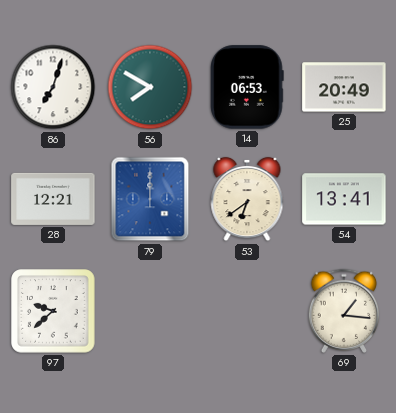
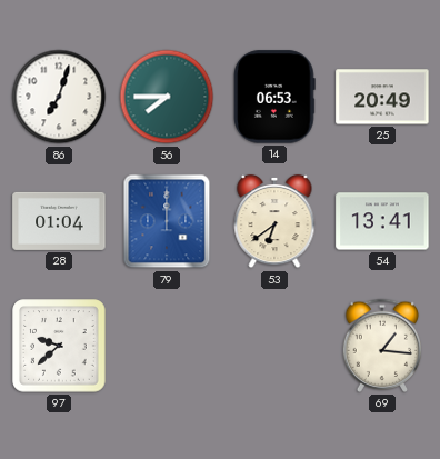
56: 7:50 -> 7:45 (167, 97)
28: 12:21 -> 01:04 (59, 221)
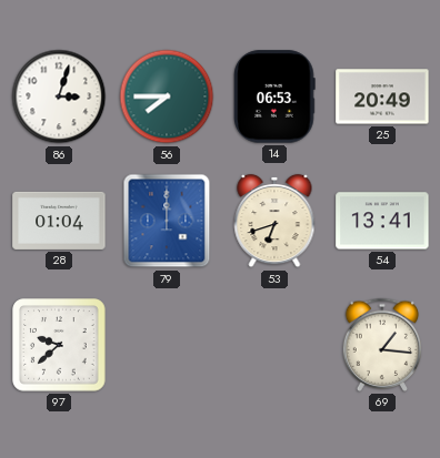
86: 7:03 -> 3:03 (59, 96)
53: 6:39 -> 6:42 (274, 221)
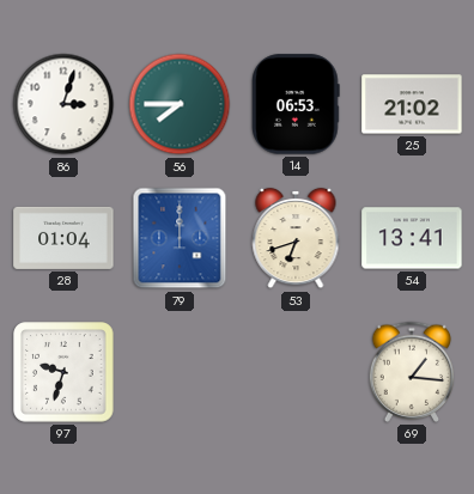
25: 20:49 -> 21:02 (412, 104)
97: 9:38 -> 9:33 (63, 372)
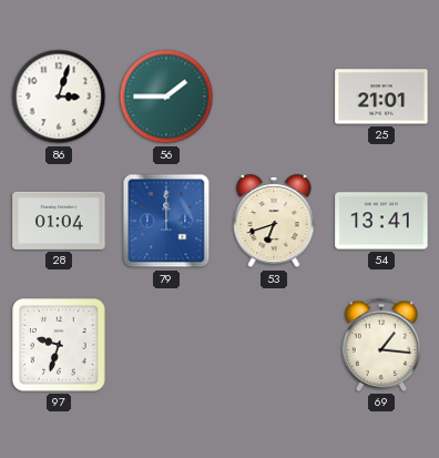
56: 7:45 -> 1:45 (166, 96)
14: 06:53 -> none (296, 104)
25: 21:02 -> 21:01 (381, 96)
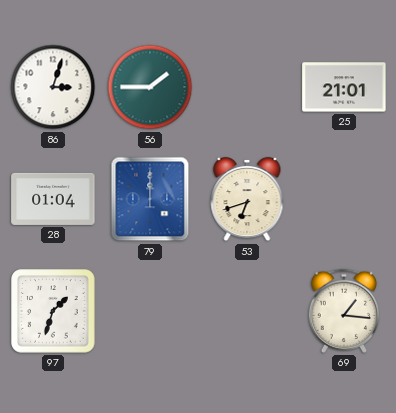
54: 13:41 -> none (381, 221)
97: 9:33 -> 1:33 (53, 311)
